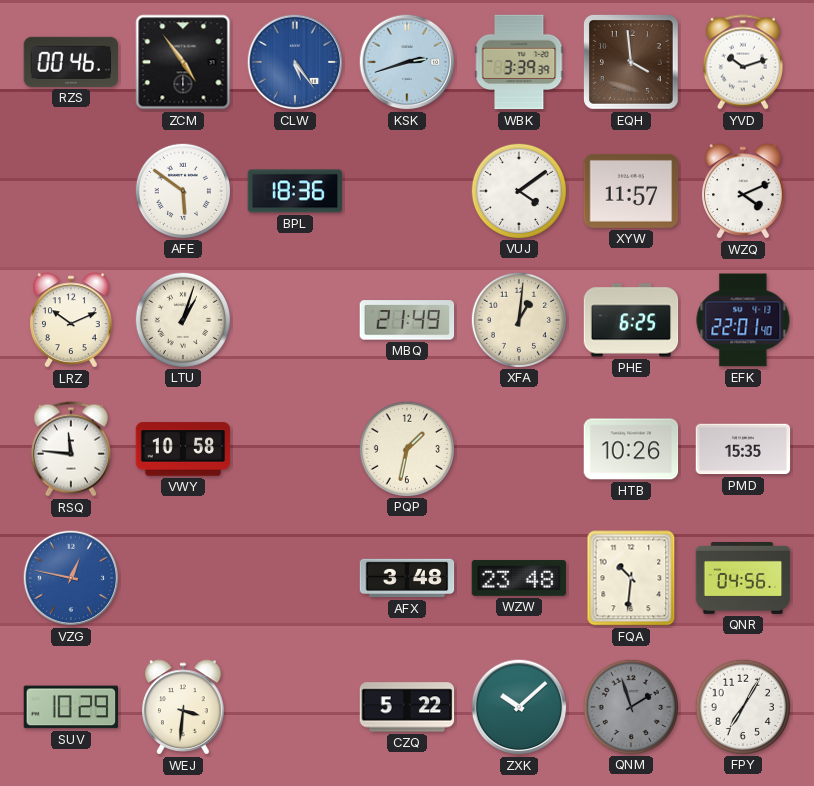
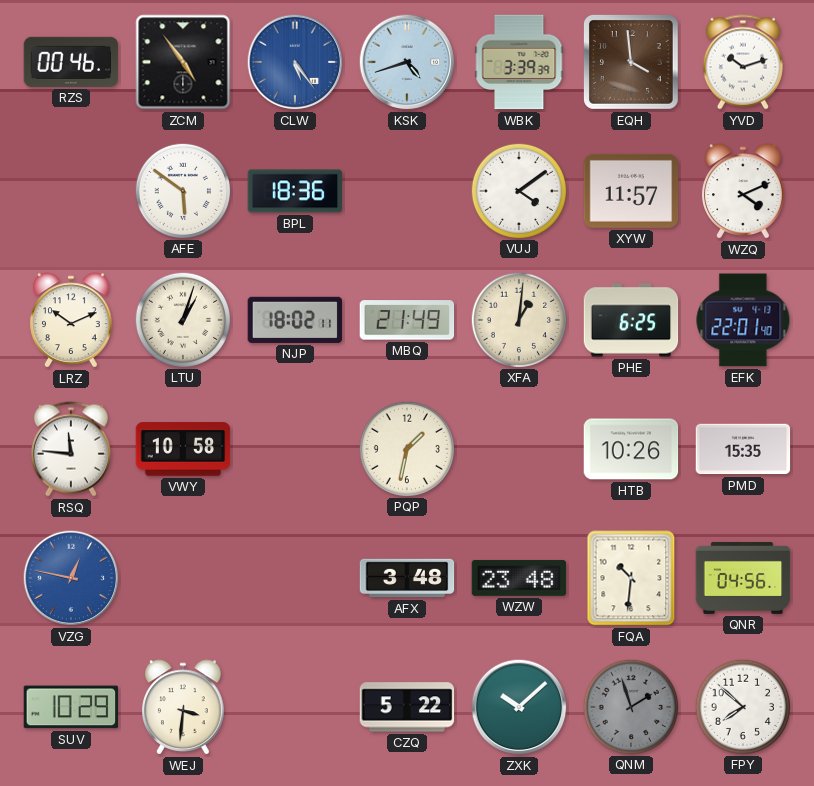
KSK: 2:42 -> 4:42 (407, 62)
NJP: none -> 18:02 (295, 320)
FPY: 7:05 -> 7:52 (742, 706)
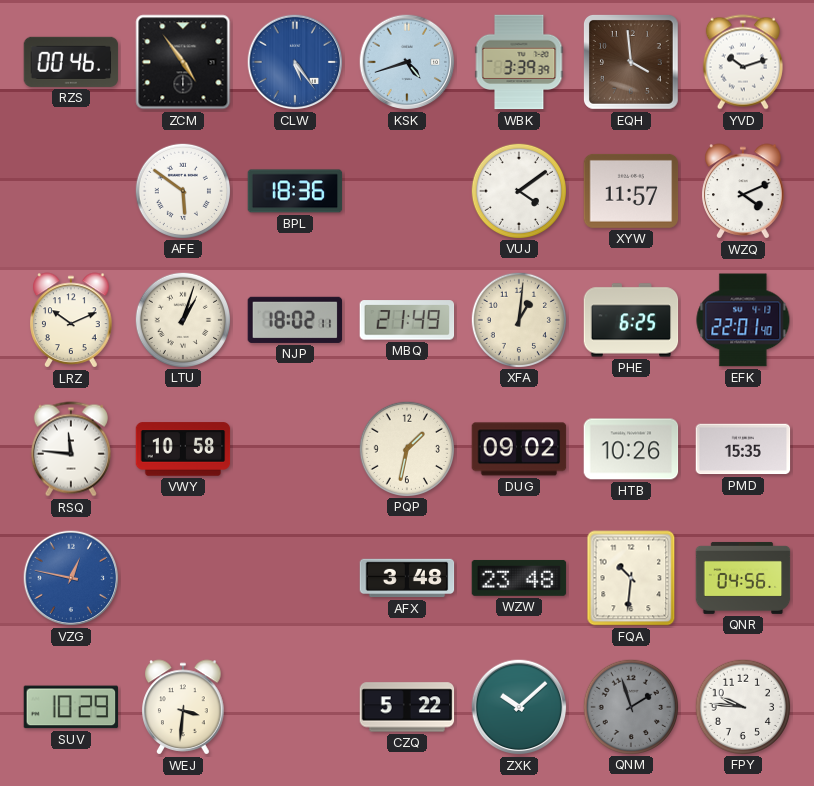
DUG: none -> 09:02 (519, 449)
FPY: 7:52 -> 9:46 (742, 706)
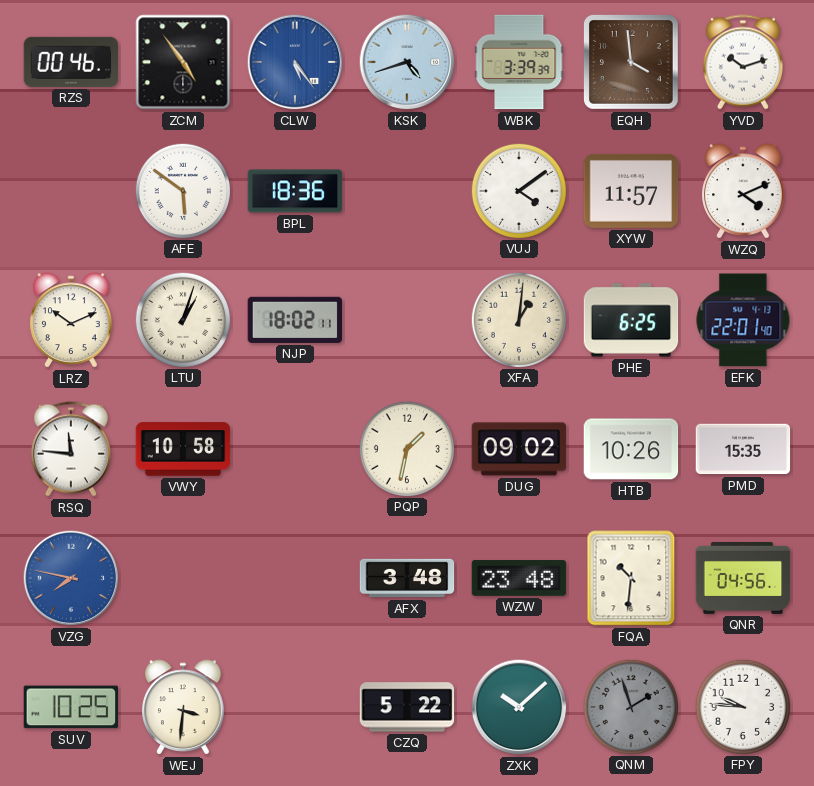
MBQ: 21:49 -> none (407, 320)
VZG: 12:47 -> 7:47 (71, 578)
SUV: 10:29 -> 10:25 (71, 707)
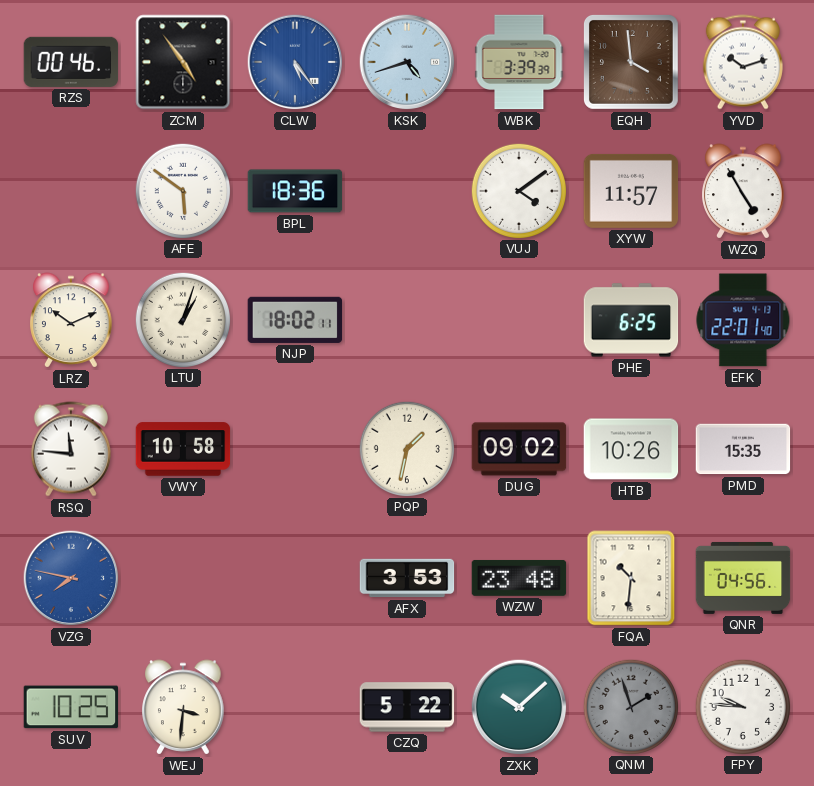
WZQ: 4:11 -> 4:55 (743, 191)
XFA: 1:01 -> none (518, 319)
AFX: 3:48 -> 3:53 (407, 578)
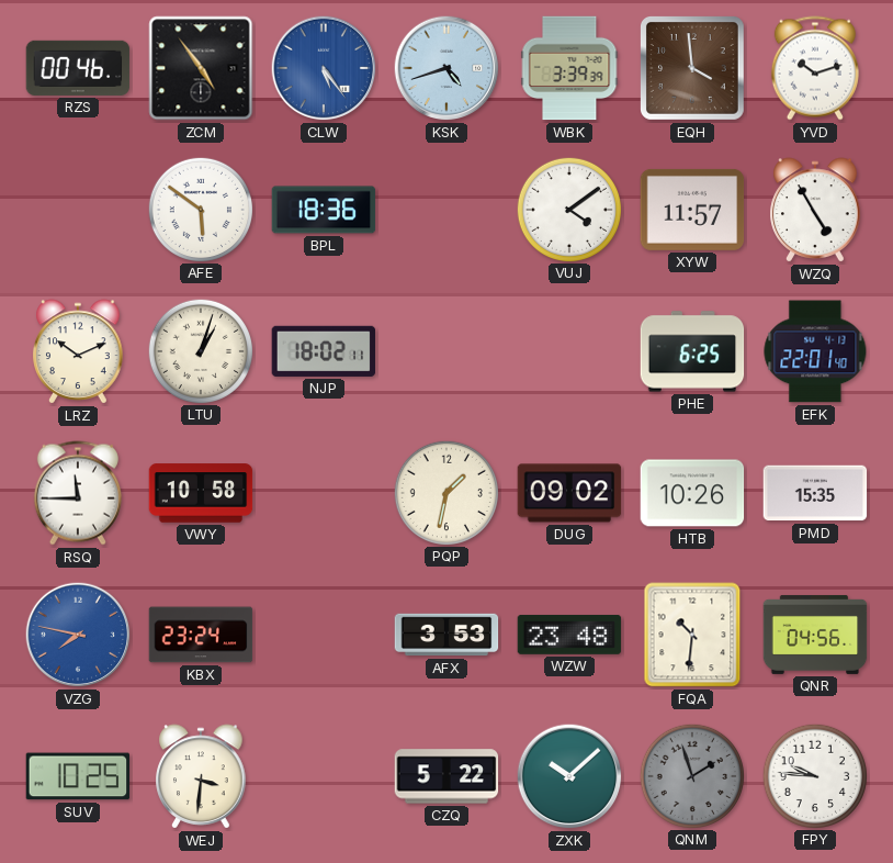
RSQ: 11:46 -> 11:45 (78, 493)
KBX: none -> 23:24 (201, 635)
